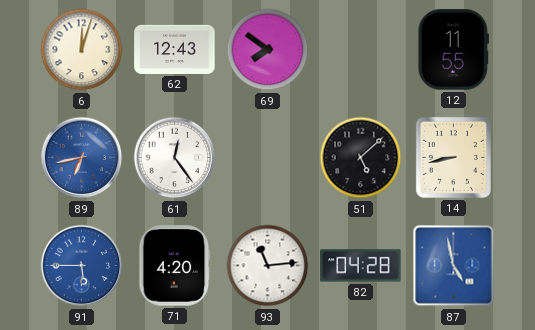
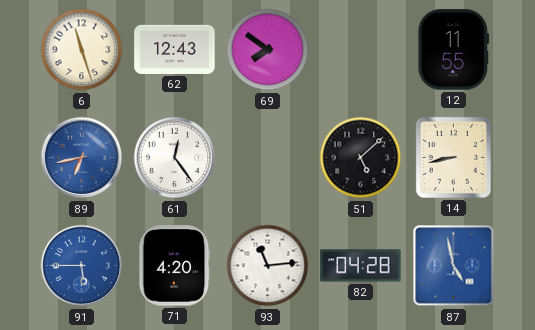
6: 12:03 -> 11:27 (82, 50)
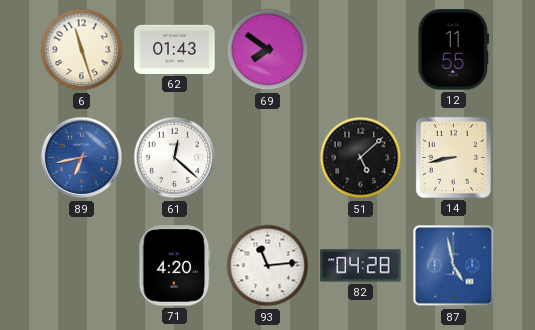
62: 12:43 -> 01:43 (175, 49)
61: 12:24 -> 12:22 (175, 158)
91: 5:45 -> none (82, 266)
